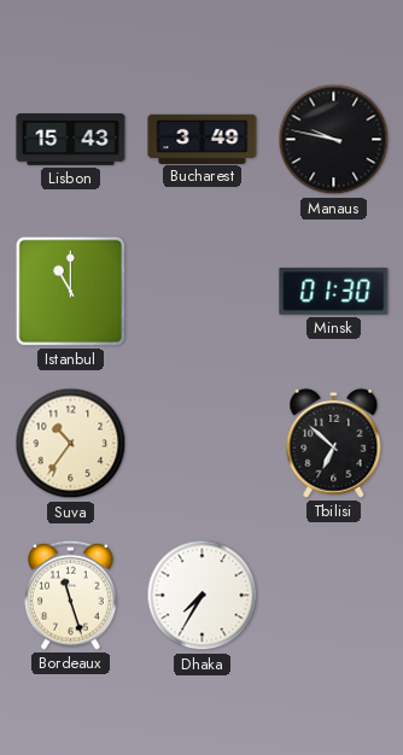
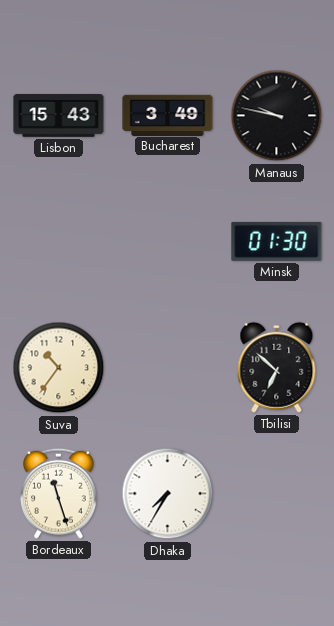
Istanbul: 11:00 -> none (70, 291)
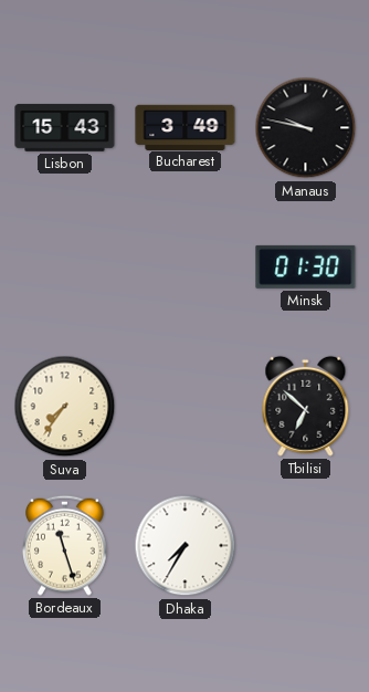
Suva: 10:36 -> 7:36 (65, 407)
